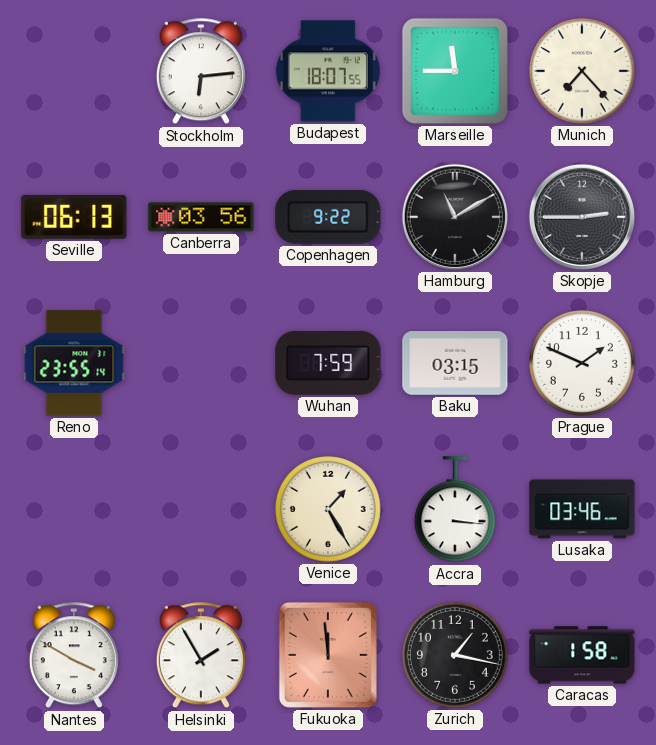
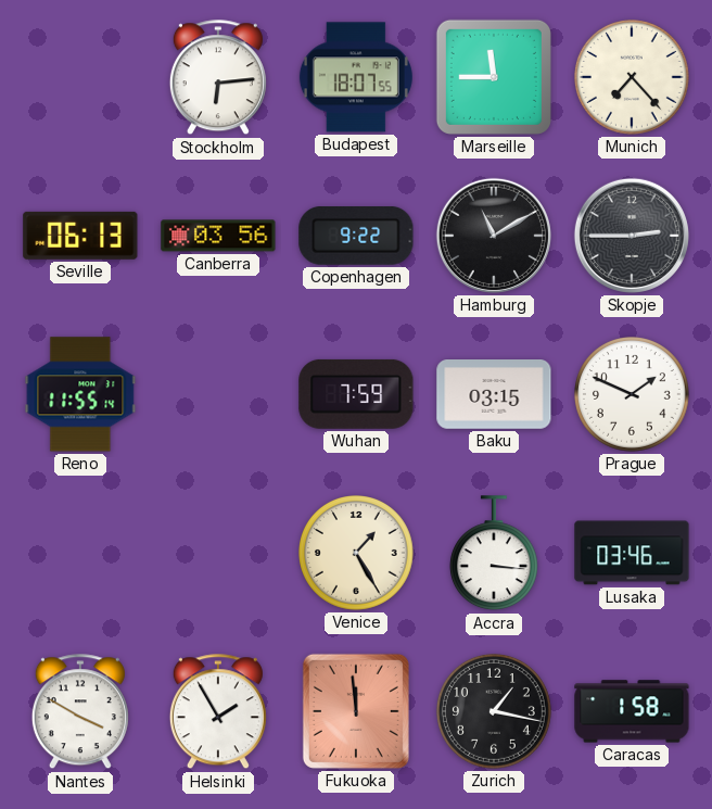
Reno: 23:55 -> 11:55 (80, 394)
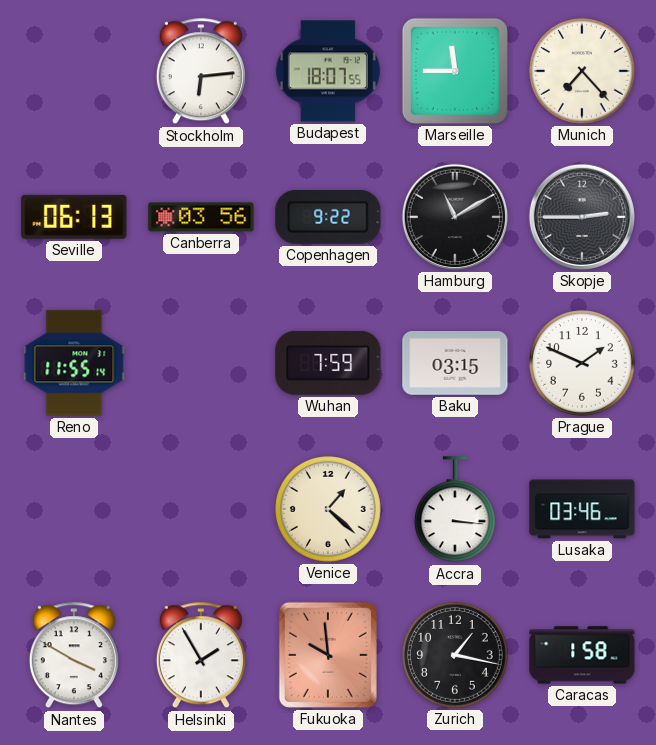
Venice: 1:25 -> 1:22 (329, 510)
Fukuoka: 11:59 -> 9:59 (328, 655)
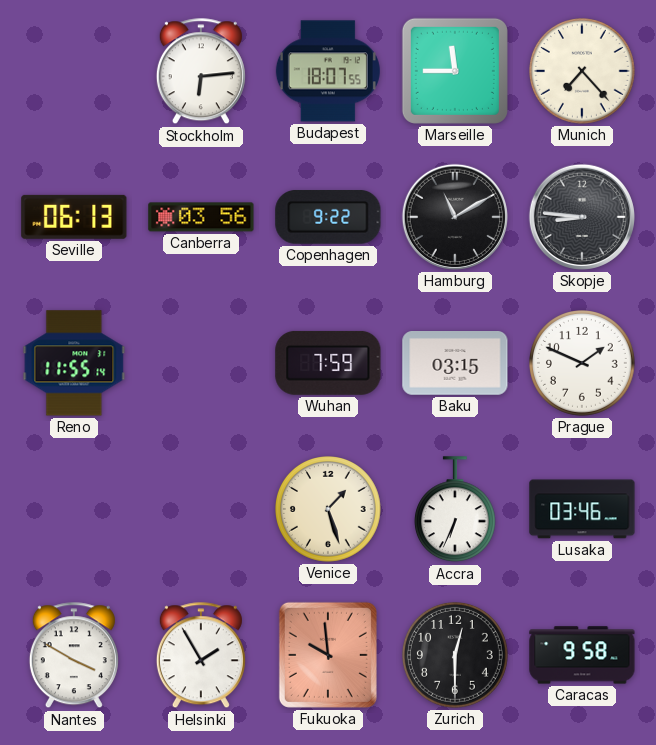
Skopje: 2:45 -> 8:46 (582, 217)
Venice: 1:22 -> 1:27 (329, 510)
Accra: 3:16 -> 6:34 (455, 510)
Zurich: 1:17 -> 12:30 (456, 656)
Caracas: 1:58 -> 9:58 (582, 655)
